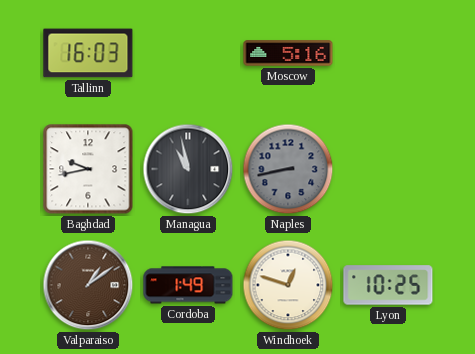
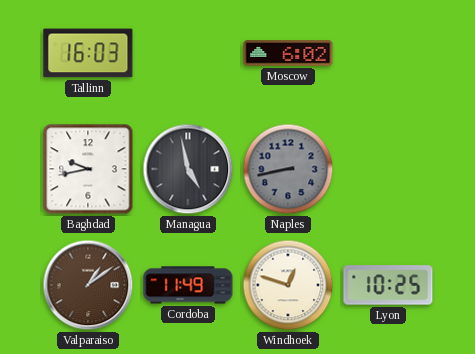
Moscow: 5:16 -> 6:02 (288, 53)
Managua: 10:58 -> 4:58 (188, 169)
Cordoba: 1:49 -> 11:49 (188, 285)
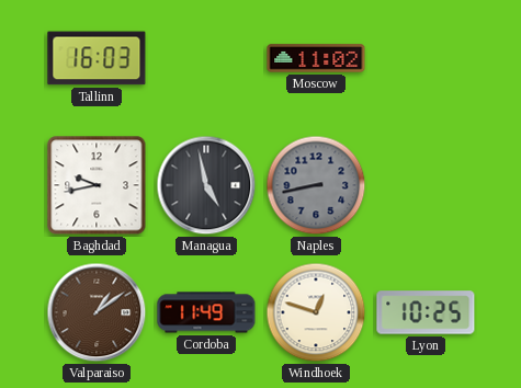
Moscow: 6:02 -> 11:02 (316, 58)
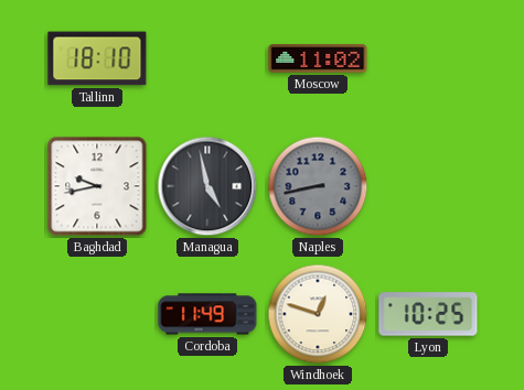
Tallinn: 16:03 -> 18:10 (97, 58)
Valparaiso: 1:09 -> none (97, 312)
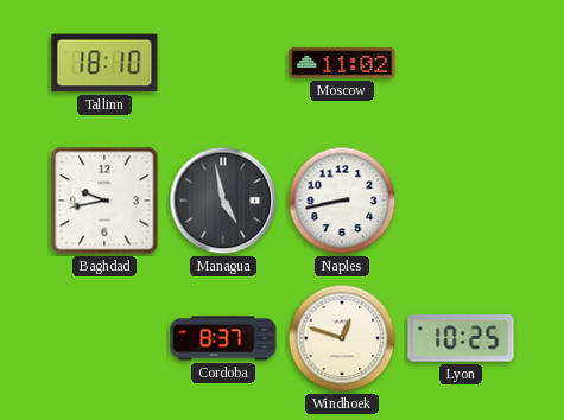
Naples dial: grey -> white (342, 201)
Cordoba: 11:49 -> 8:37 (223, 338)
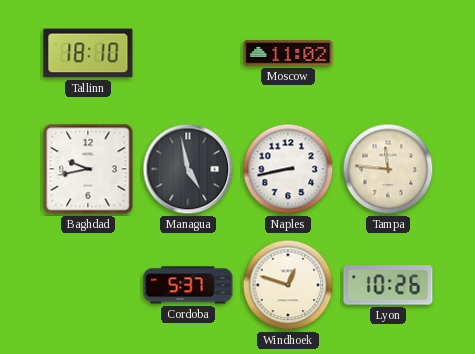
Tampa: none -> 11:46 (388, 169)
Cordoba: 8:37 -> 5:37 (188, 285)
Lyon: 10:25 -> 10:26 (388, 285)
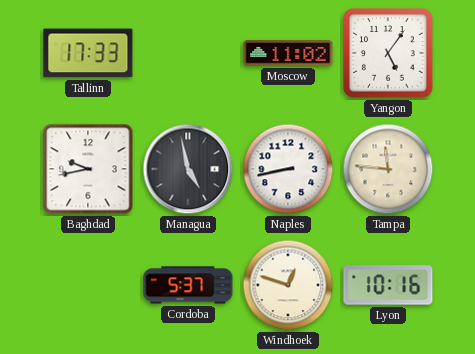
Tallinn: 18:10 -> 17:33 (88, 53)
Yangon: none -> 5:06 (388, 53)
Lyon: 10:26 -> 10:16 (388, 285)
